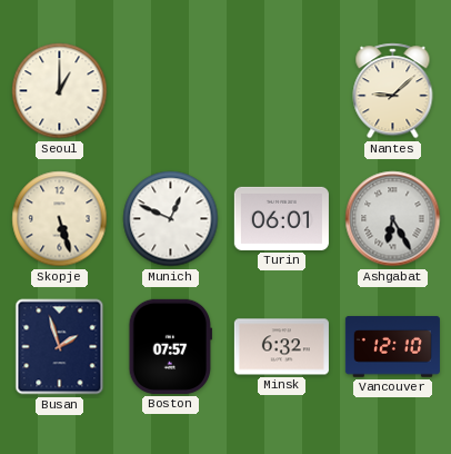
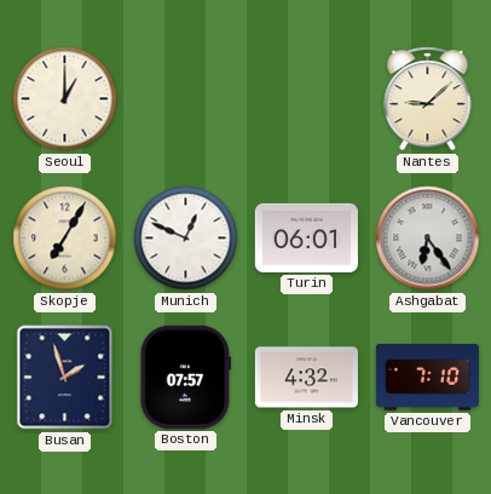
Skopje: 5:27 -> 7:05 (65, 239)
Ashgabat: 6:25 -> 6:24 (428, 239)
Minsk: 6:32 -> 4:32 (306, 378)
Vancouver: 12:10 -> 7:10 (427, 378)
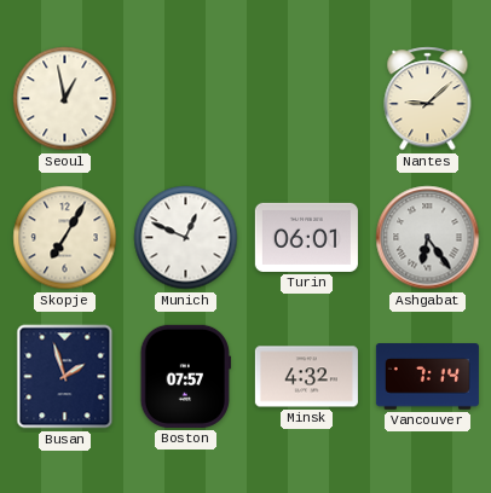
Seoul: 1:00 -> 12:58 (65, 99)
Vancouver: 7:10 -> 7:14 (427, 377)
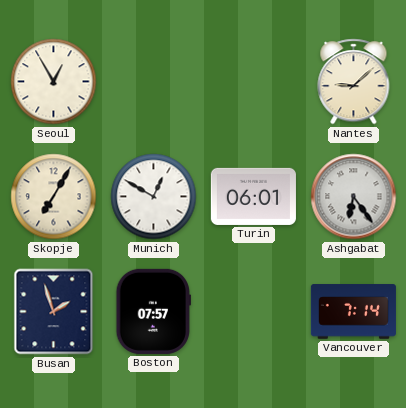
Seoul: 12:58 -> 12:55 (54, 82)
Munich: 12:49 -> 12:50 (154, 197)
Minsk: 4:32 -> none (306, 377)
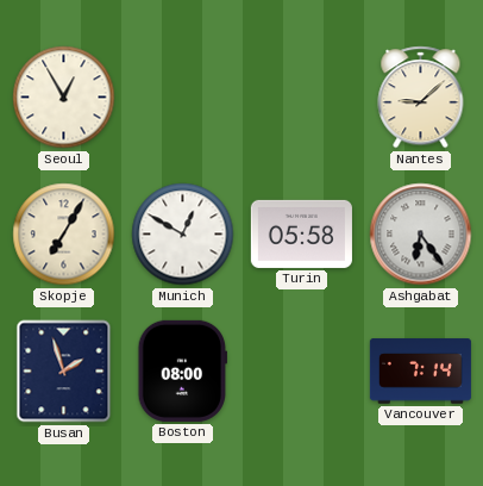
Turin: 06:01 -> 05:58 (301, 233)
Boston: 07:57 -> 08:00 (182, 370)
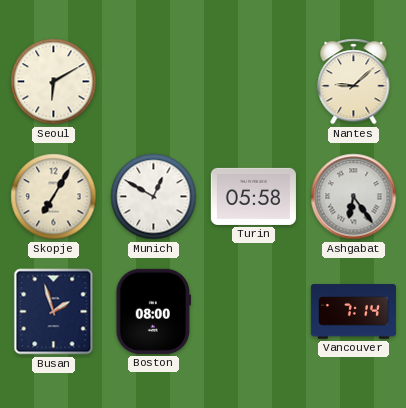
Seoul: 12:55 -> 6:10 (54, 82)
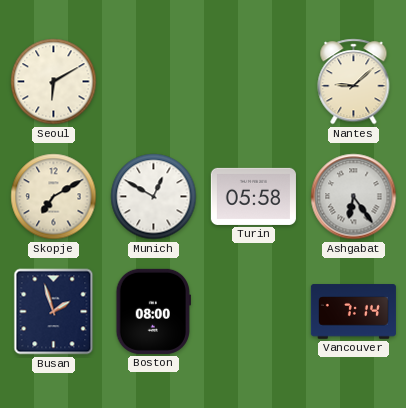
Skopje: 7:05 -> 7:10 (54, 197)
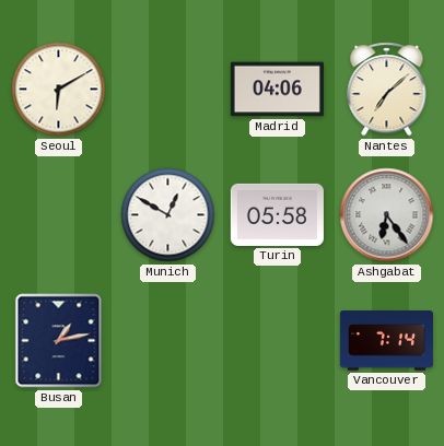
Madrid: none -> 04:06 (277, 90)
Nantes: 9:08 -> 7:08 (387, 90)
Skopje: 7:10 -> none (54, 197)
Busan: 1:57 -> 1:13 (59, 341)
Boston: 08:00 -> none (153, 311)
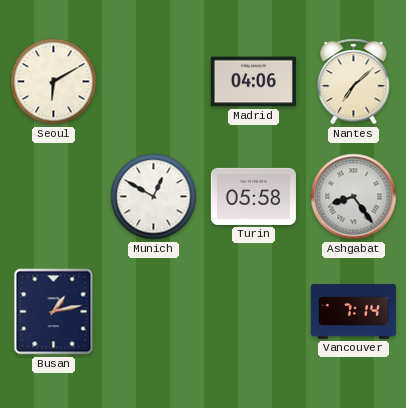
Ashgabat: 6:24 -> 8:24 (354, 197)
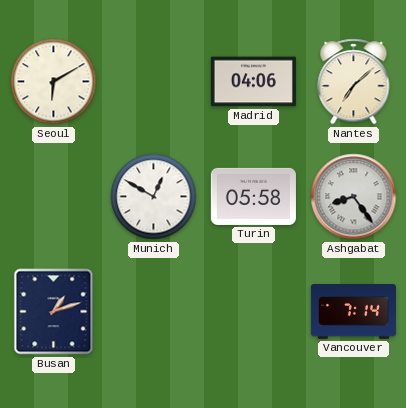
Busan: 1:13 -> 1:12 (54, 312)
